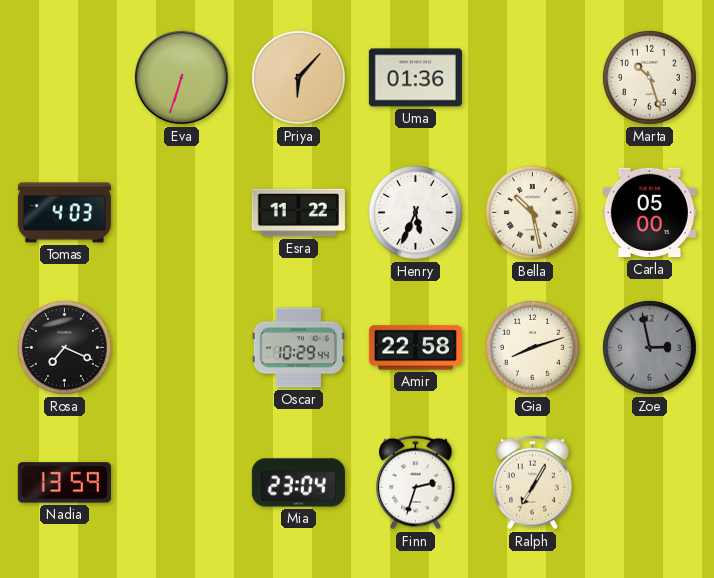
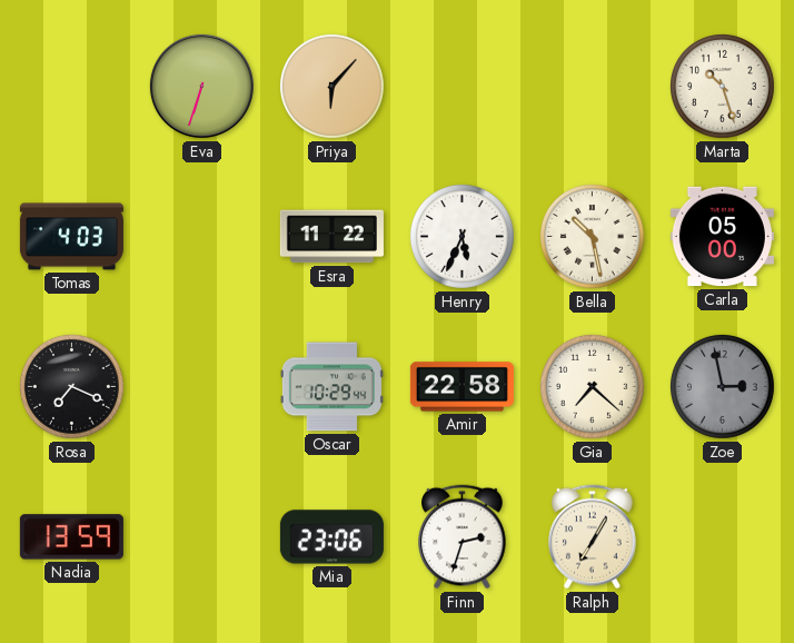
Uma: 01:36 -> none (415, 78)
Gia: 8:12 -> 7:22 (592, 386)
Mia: 23:04 -> 23:06 (331, 537)
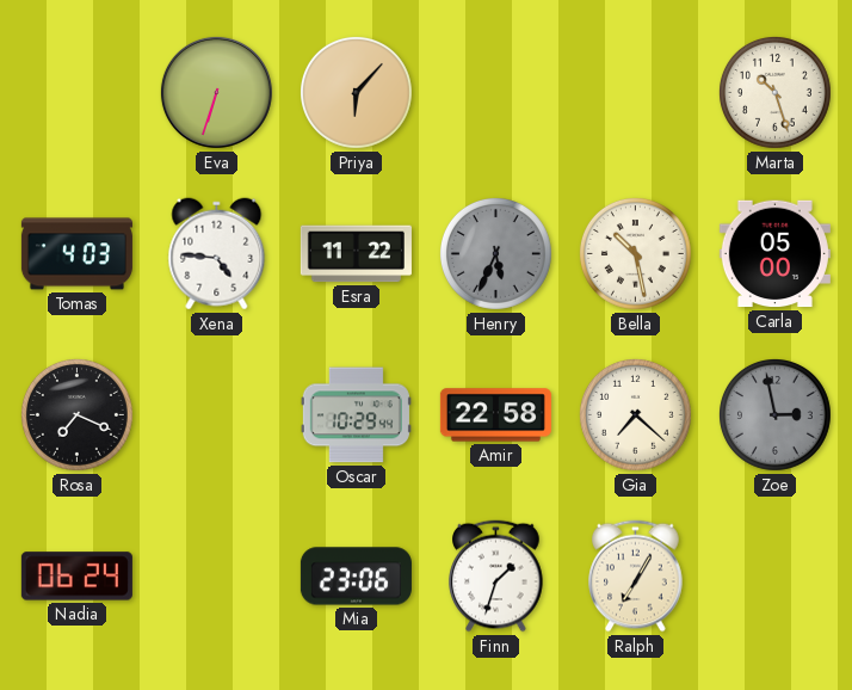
Xena: none -> 4:46 (217, 254)
Henry dial: white -> grey (495, 253)
Nadia: 13:59 -> 06:24 (76, 577)
Finn: 2:33 -> 1:33 (496, 577)
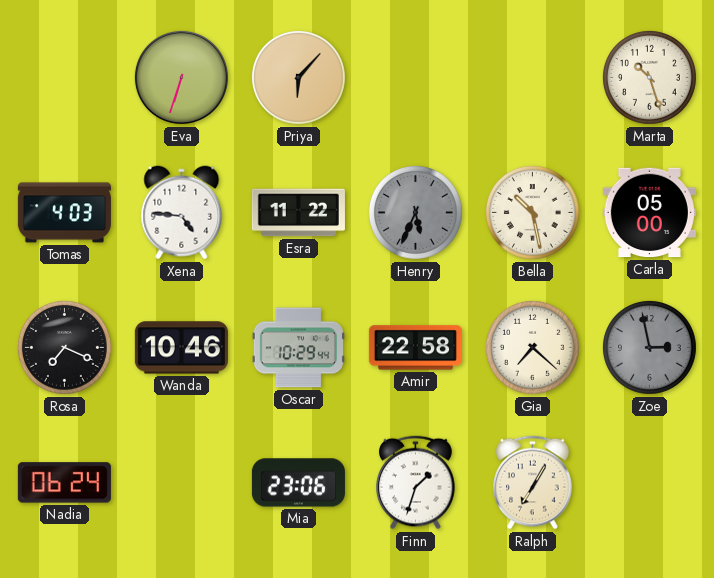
Wanda: none -> 10:46 (181, 348)
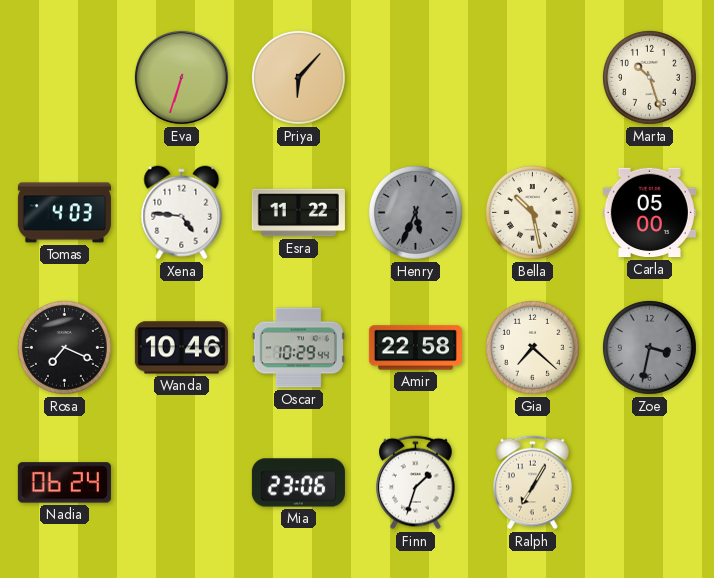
Zoe: 2:58 -> 3:32 (649, 347)
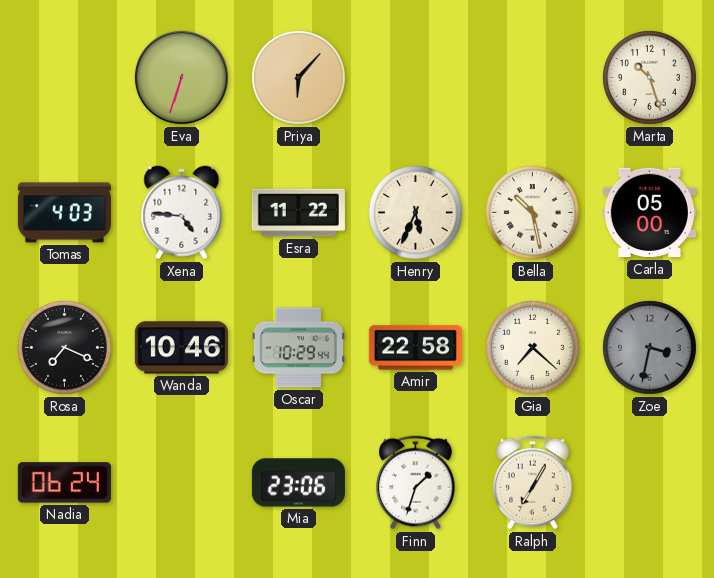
Henry dial: grey -> cream (415, 212)
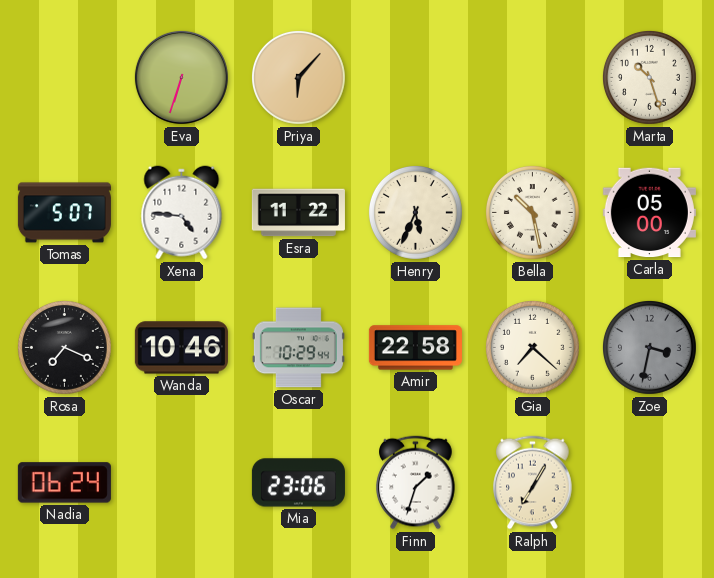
Tomas: 4:03 -> 5:07 (64, 213)
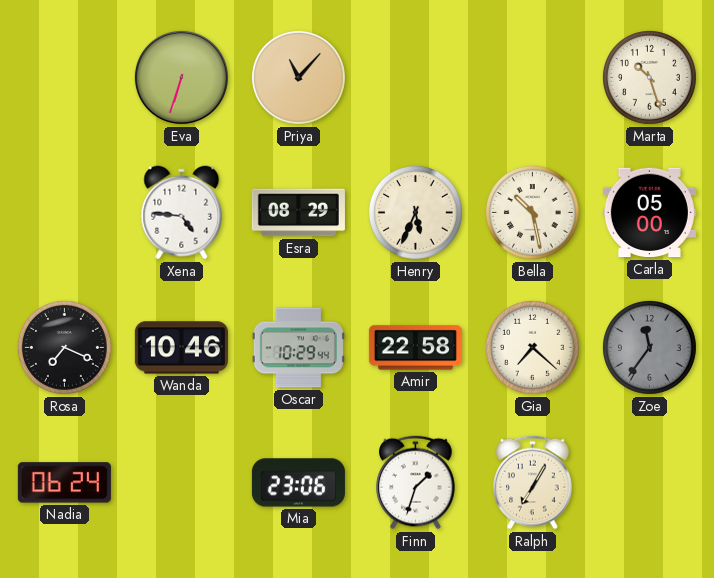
Priya: 6:07 -> 11:07 (298, 77)
Tomas: 5:07 -> none (64, 213)
Esra: 11:22 -> 08:29 (298, 213)
Zoe: 3:32 -> 11:36 (649, 347)
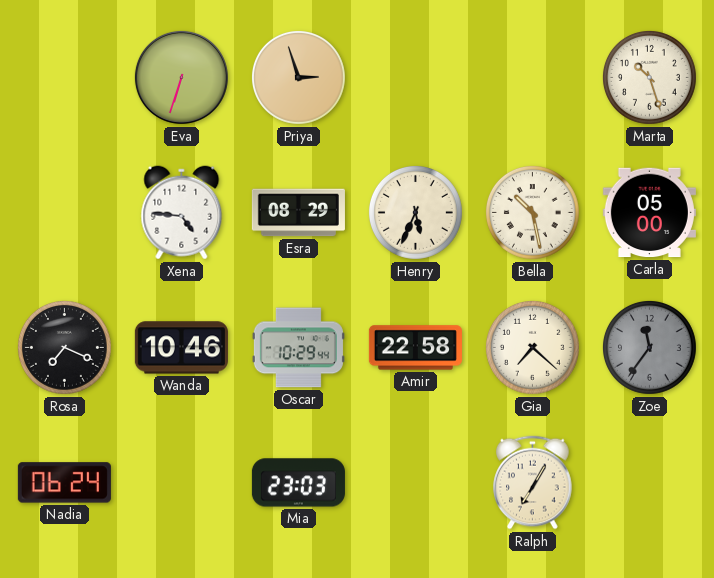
Priya: 11:07 -> 2:57 (298, 77)
Mia: 23:06 -> 23:03 (298, 483)
Finn: 1:33 -> none (416, 483)
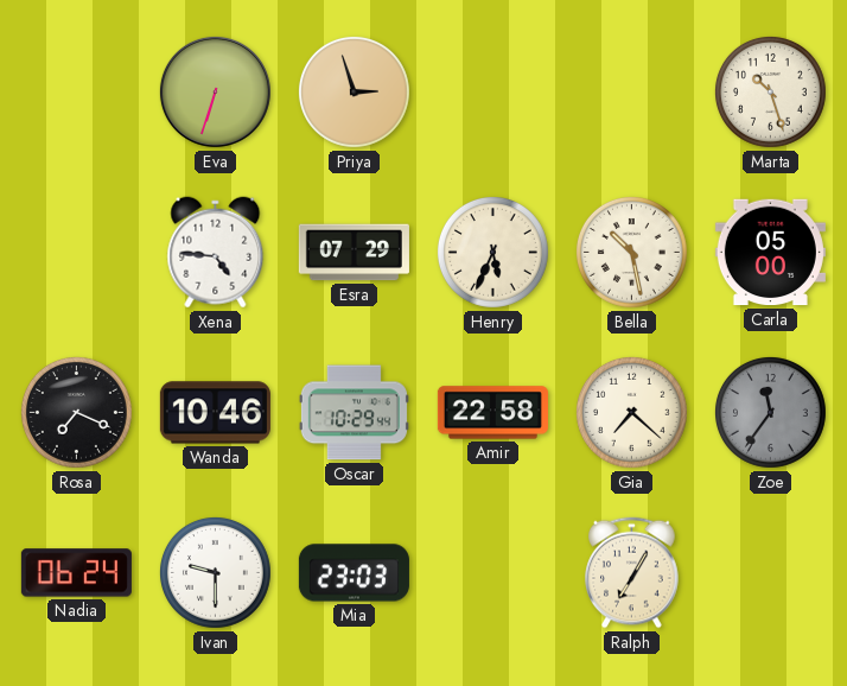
Esra: 08:29 -> 07:29 (354, 253)
Ivan: none -> 9:30 (215, 572)
